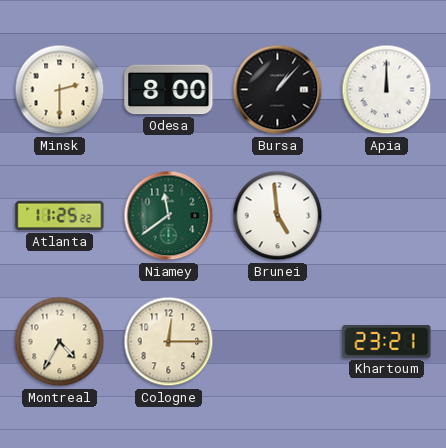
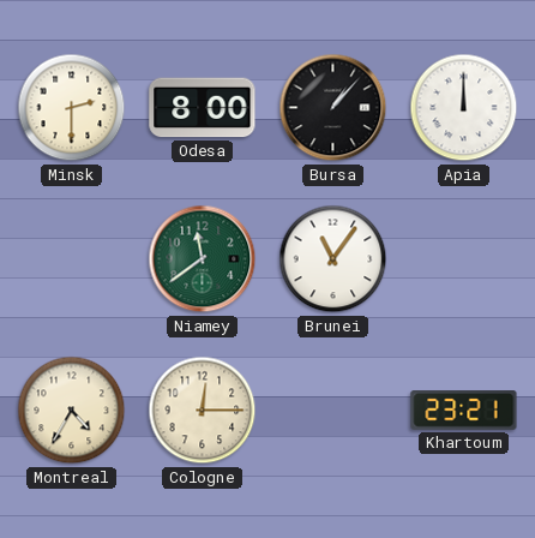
Atlanta: 11:25 -> none (60, 216)
Brunei: 4:59 -> 11:06 (333, 259)
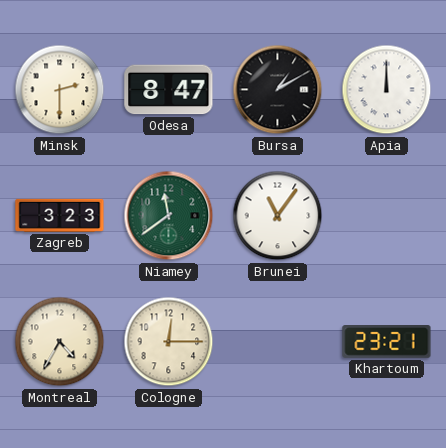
Odesa: 8:00 -> 8:47 (169, 90)
Bursa: 1:07 -> 1:10 (278, 90)
Zagreb: none -> 3:23 (60, 215)
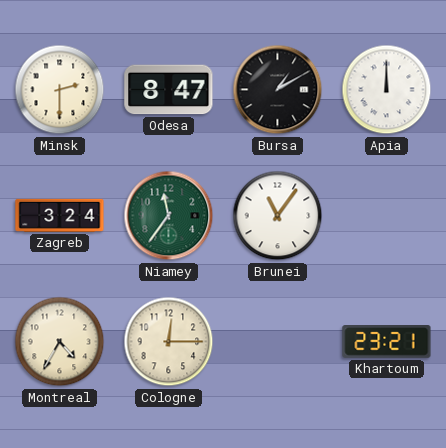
Zagreb: 3:23 -> 3:24 (60, 215)
Niamey: 11:39 -> 11:36 (169, 216)
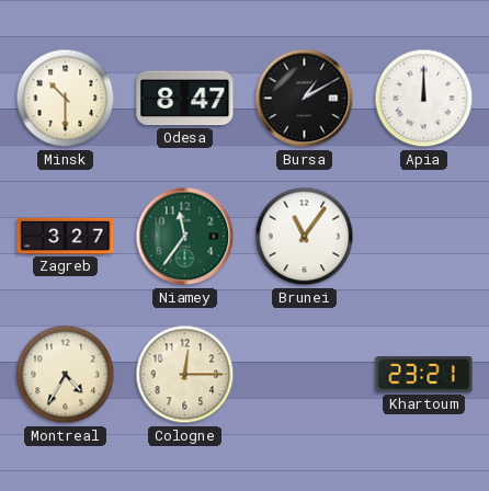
Minsk: 2:30 -> 10:30 (66, 99)
Zagreb: 3:24 -> 3:27 (66, 236)
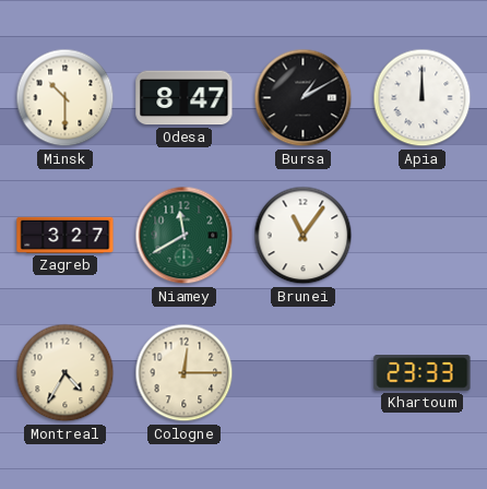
Niamey: 11:36 -> 11:40 (185, 236)
Khartoum: 23:21 -> 23:33 (423, 373)
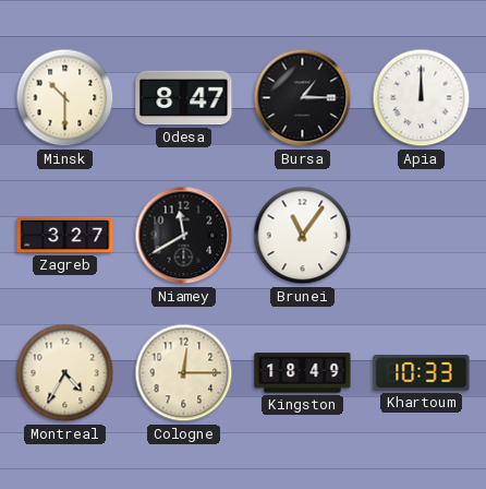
Bursa: 1:10 -> 1:15 (303, 98)
Niamey dial: green -> black (184, 236)
Kingston: none -> 18:49 (303, 373)
Khartoum: 23:33 -> 10:33 (422, 373)
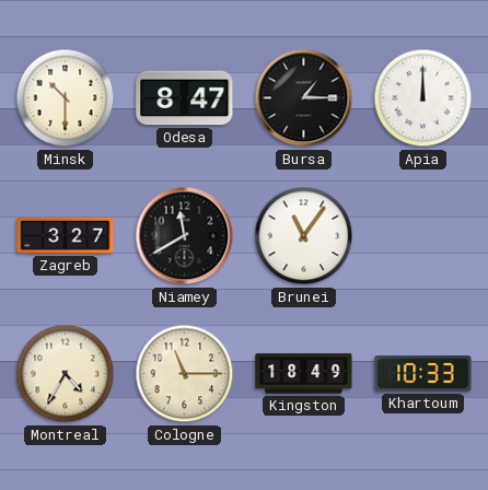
Cologne: 12:15 -> 11:15 (185, 374)
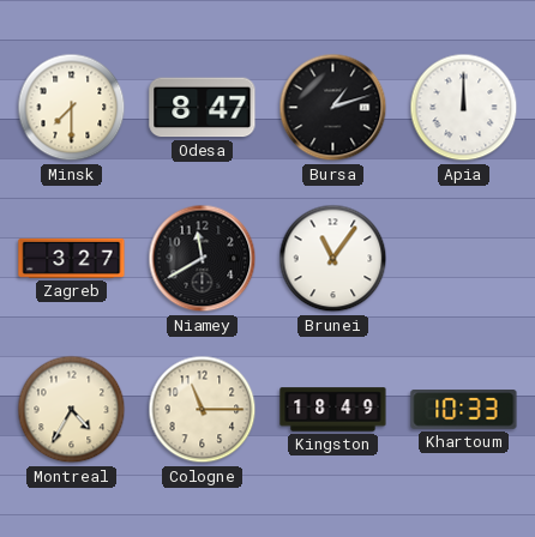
Minsk: 10:30 -> 7:30 (72, 108)
Bursa: 1:15 -> 1:12 (333, 108)
